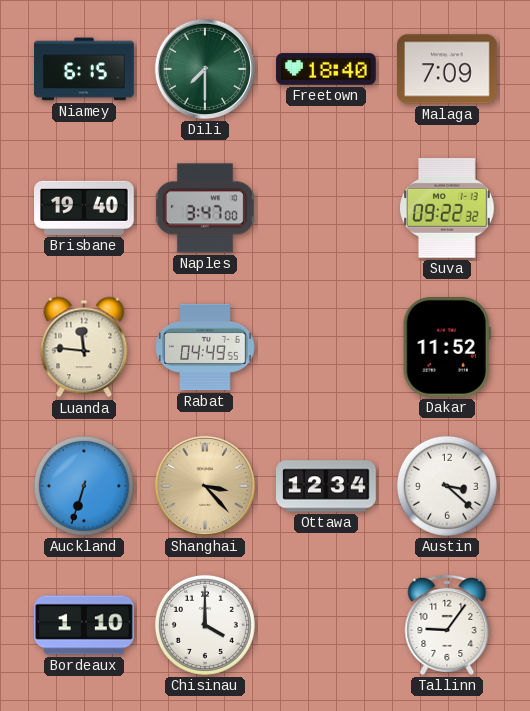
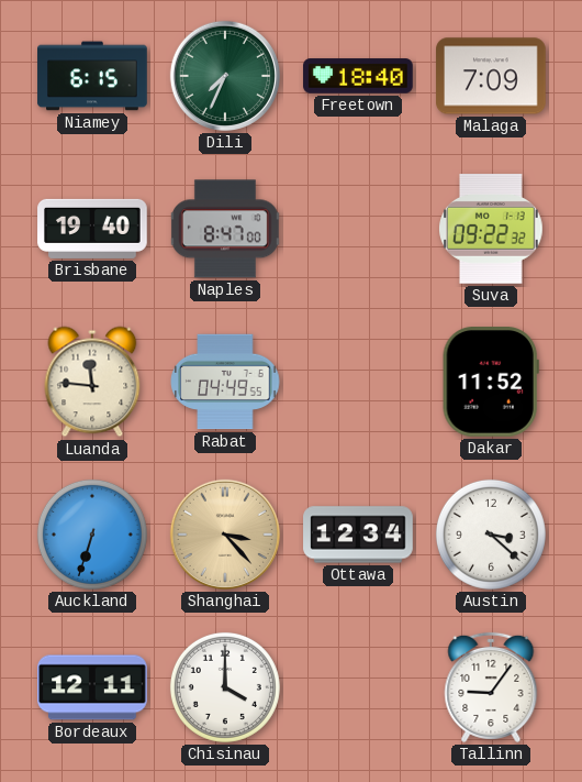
Dili: 7:30 -> 7:34 (225, 76)
Naples: 3:47 -> 8:47 (225, 229)
Bordeaux: 1:10 -> 12:11 (92, 687)
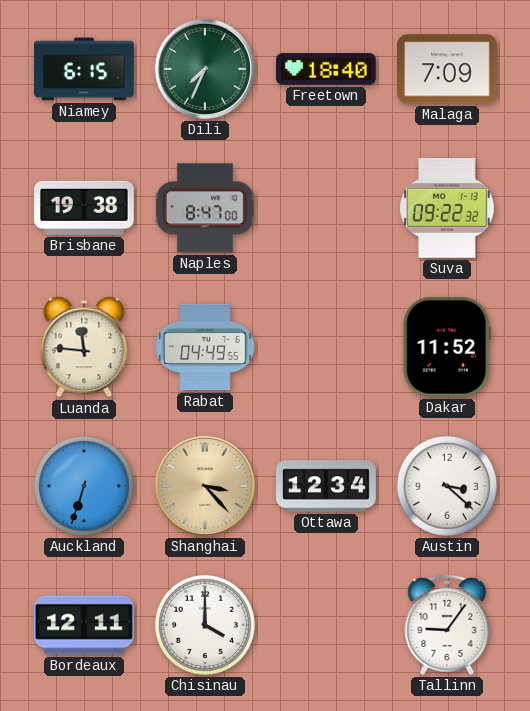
Brisbane: 19:40 -> 19:38 (84, 208)
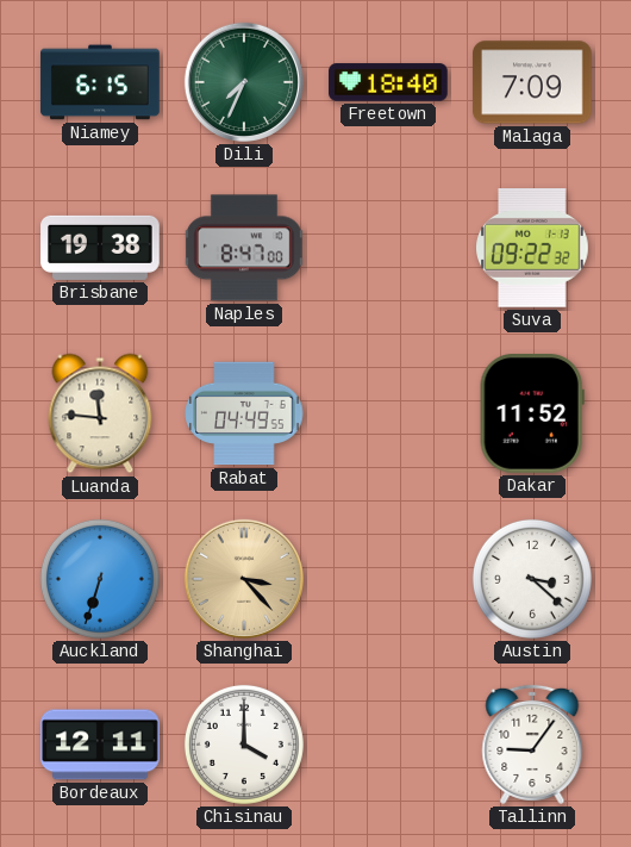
Ottawa: 12:34 -> none (326, 486)
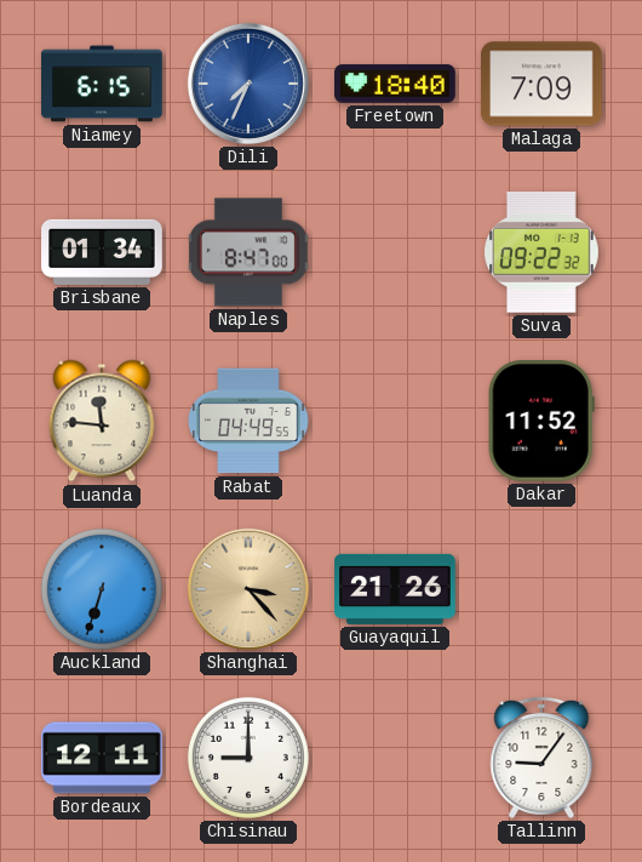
Dili dial: green -> blue (248, 84)
Brisbane: 19:38 -> 01:34 (102, 252)
Guayaquil: none -> 21:26 (395, 589)
Austin: 3:22 -> none (532, 579)
Chisinau: 4:00 -> 9:00 (248, 758)
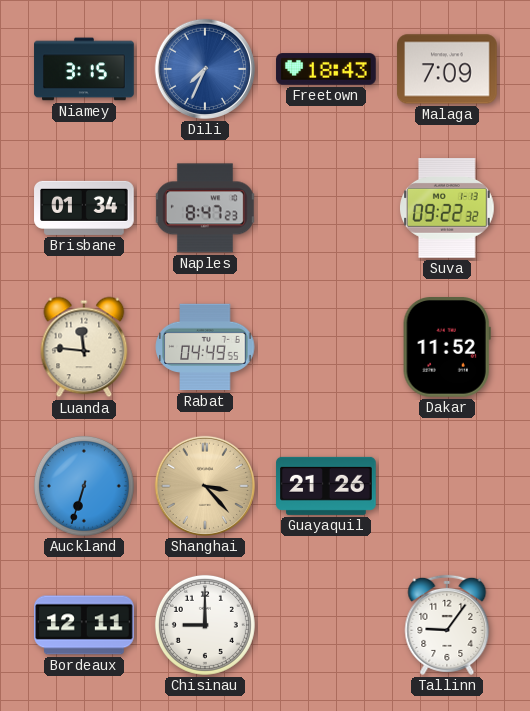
Niamey: 6:15 -> 3:15 (84, 69)
Freetown: 18:40 -> 18:43 (326, 69)
Naples: 8:47:00 -> 8:47:23 (205, 208)
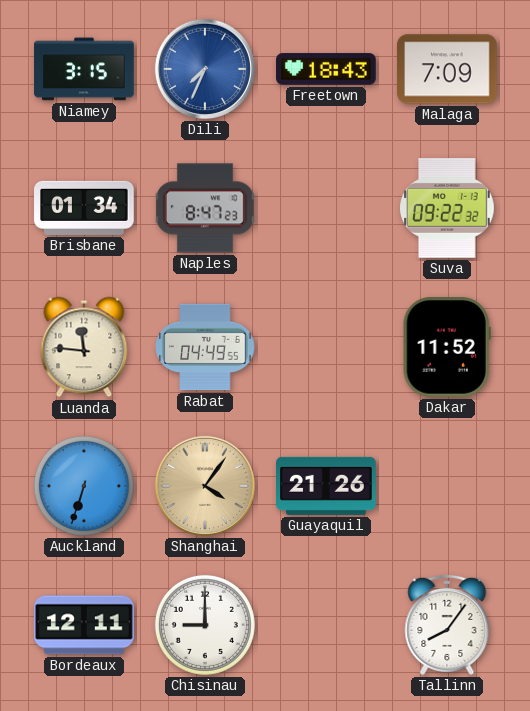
Shanghai: 3:23 -> 4:06 (205, 486)
Tallinn: 9:06 -> 8:06 (447, 625)
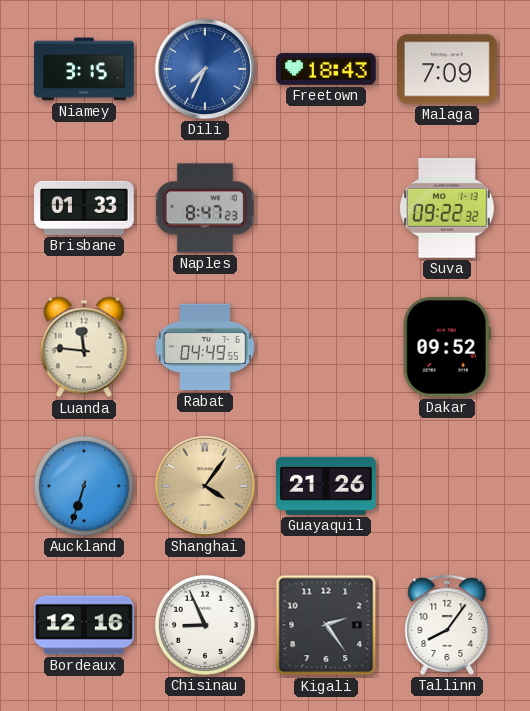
Brisbane: 01:34 -> 01:33 (84, 208)
Dakar: 11:52 -> 09:52 (447, 348)
Bordeaux: 12:11 -> 12:16 (84, 625)
Chisinau: 9:00 -> 8:56 (205, 625)
Kigali: none -> 2:24 (326, 625)
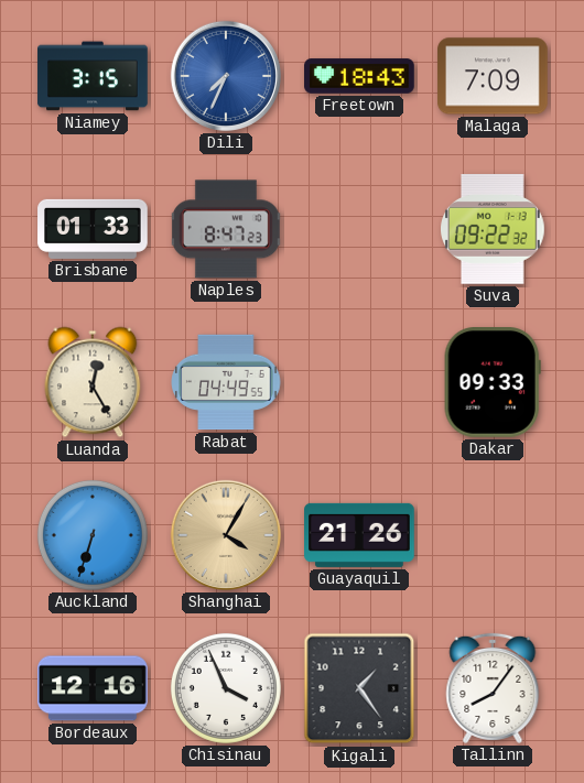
Luanda: 11:46 -> 12:25 (93, 382)
Dakar: 09:52 -> 09:33 (493, 383)
Shanghai: 4:06 -> 4:05 (226, 535)
Chisinau: 8:56 -> 3:56 (226, 688)
Kigali: 2:24 -> 1:24 (359, 688)
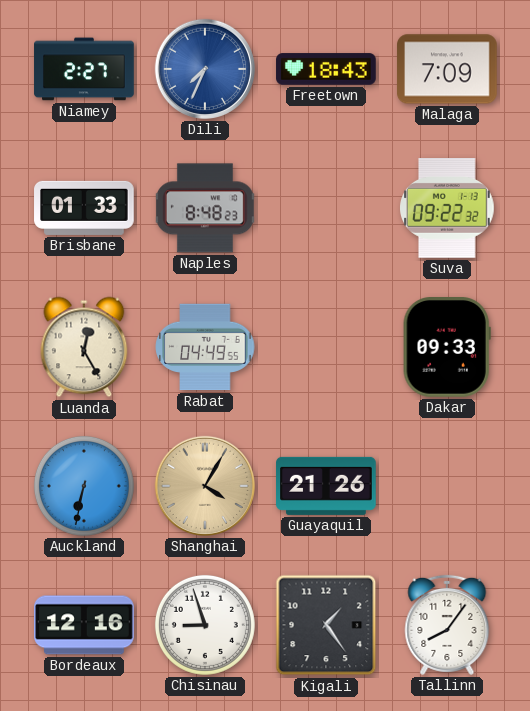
Niamey: 3:15 -> 2:27 (84, 69)
Naples: 8:47 -> 8:48 (205, 208)
Auckland: 6:33 -> 6:32 (84, 486)
Chisinau: 3:56 -> 8:57 (205, 625)
